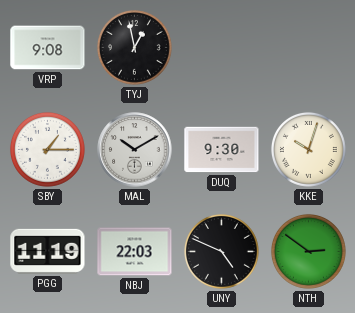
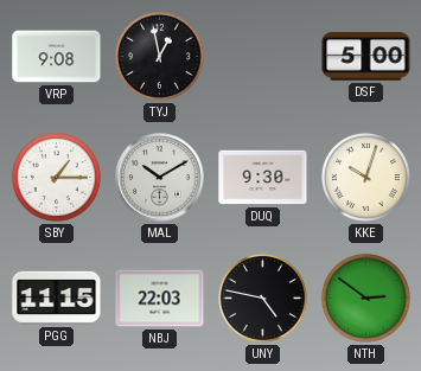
DSF: none -> 5:00 (366, 57)
PGG: 11:19 -> 11:15 (57, 298)
UNY: 4:49 -> 4:47 (262, 298)
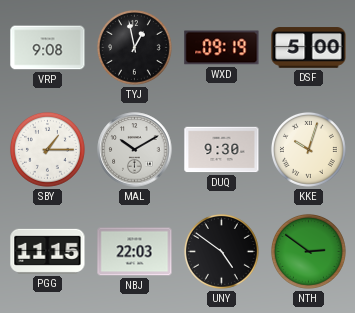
WXD: none -> 09:19 (222, 48)
UNY: 4:47 -> 4:51 (221, 251)
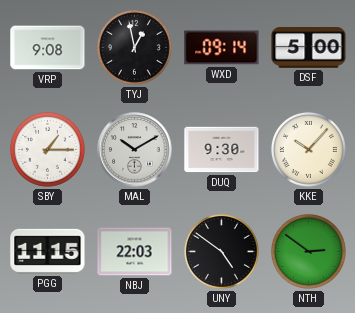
WXD: 09:19 -> 09:14 (222, 48)
KKE: 10:03 -> 10:07 (308, 149)
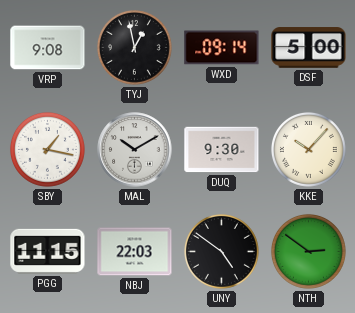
SBY: 1:15 -> 1:17 (47, 149)
